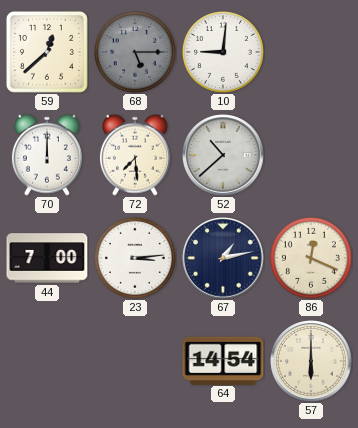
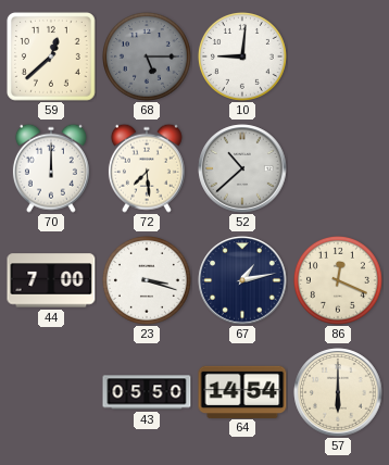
23: 3:14 -> 3:18 (147, 280)
43: none -> 05:50 (147, 392)
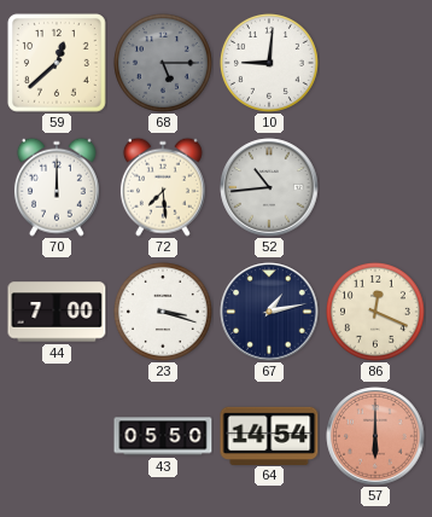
52: 10:38 -> 10:44 (269, 187)
57 dial: cream -> salmon (375, 436)
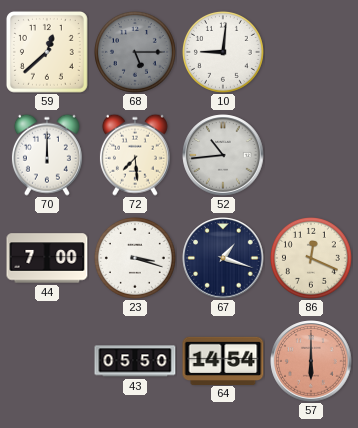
67: 1:13 -> 1:18 (223, 258)
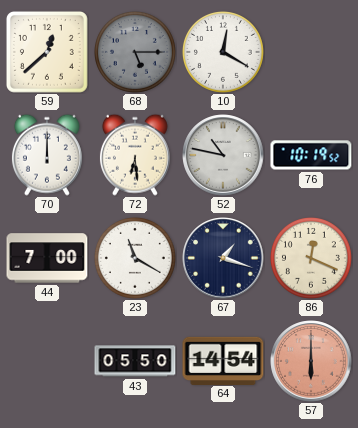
10: 9:01 -> 12:20 (223, 52)
72: 7:29 -> 6:29 (135, 155)
52: 10:44 -> 10:47 (223, 155)
76: none -> 10:19 (311, 155)
23: 3:18 -> 11:20 (135, 258)
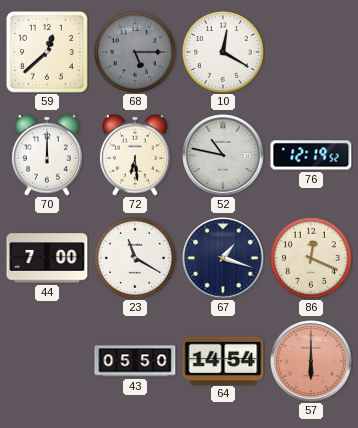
76: 10:19 -> 12:19 (311, 155)
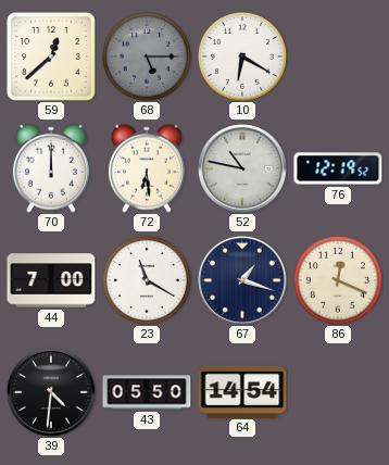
10: 12:20 -> 6:20 (242, 56)
39: none -> 4:31 (51, 392)
57: 6:00 -> none (311, 361)
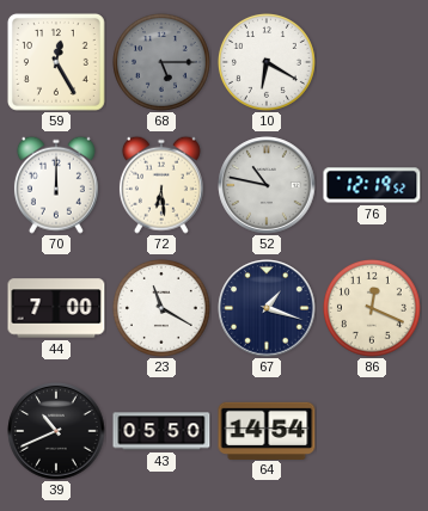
59: 12:38 -> 12:25 (56, 62)
39: 4:31 -> 10:41 (56, 431)
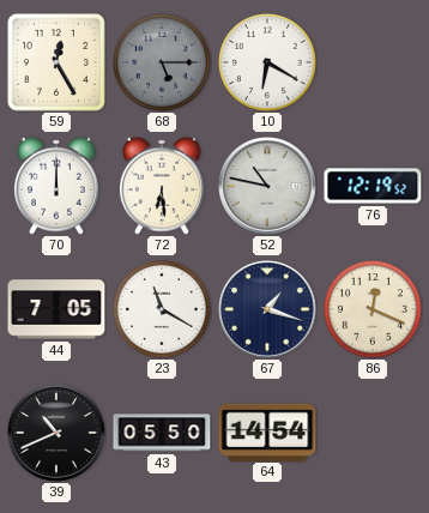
44: 7:00 -> 7:05 (56, 309)
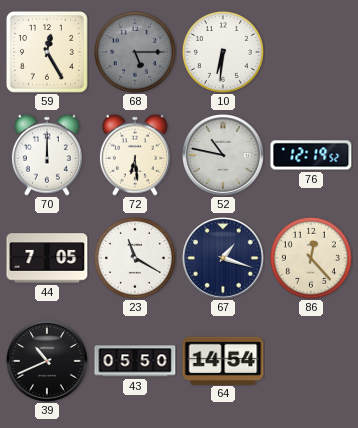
10: 6:20 -> 6:31 (223, 52)
86: 12:19 -> 12:23 (311, 258)
